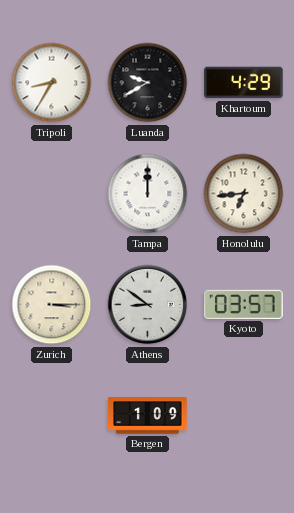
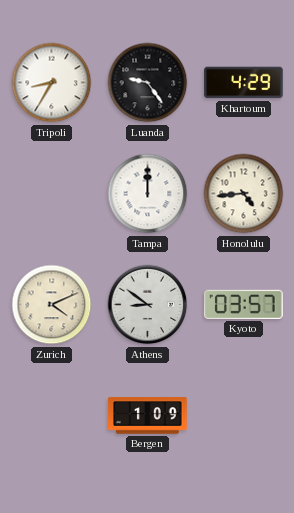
Luanda: 9:40 -> 9:24 (148, 83)
Honolulu: 6:44 -> 4:44 (244, 194)
Zurich: 3:15 -> 4:11 (52, 305)
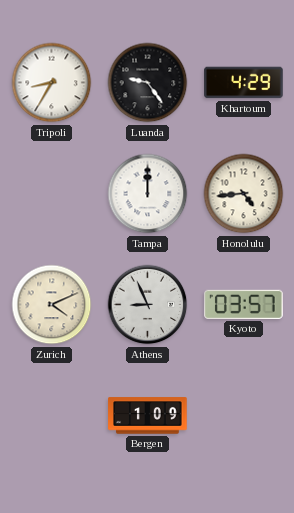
Athens: 8:51 -> 8:56 (148, 305)
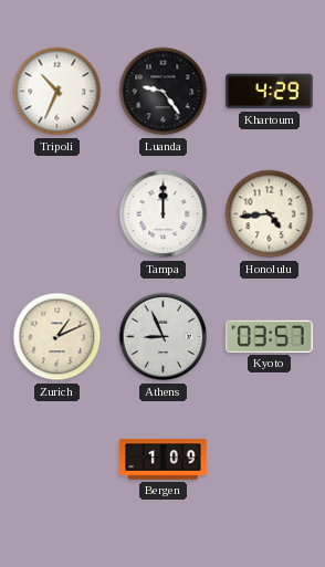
Tripoli: 8:35 -> 10:34 (57, 92)
Zurich: 4:11 -> 1:11 (57, 337)
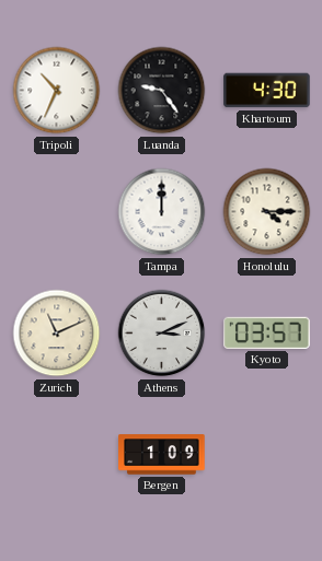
Khartoum: 4:29 -> 4:30 (267, 91)
Honolulu: 4:44 -> 4:15 (267, 212)
Zurich: 1:11 -> 11:11 (57, 334)
Athens: 8:56 -> 3:11 (162, 334)
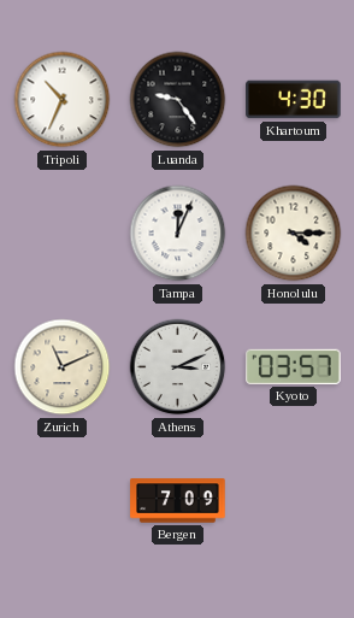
Tampa: 12:00 -> 12:04 (178, 234)
Bergen: 1:09 -> 7:09 (178, 501)
